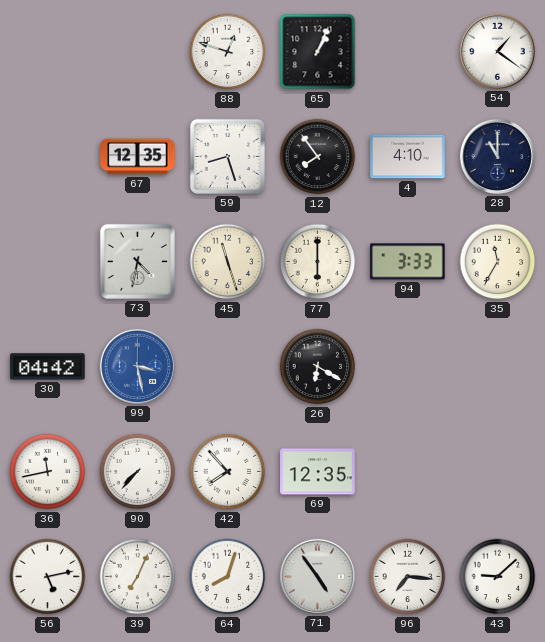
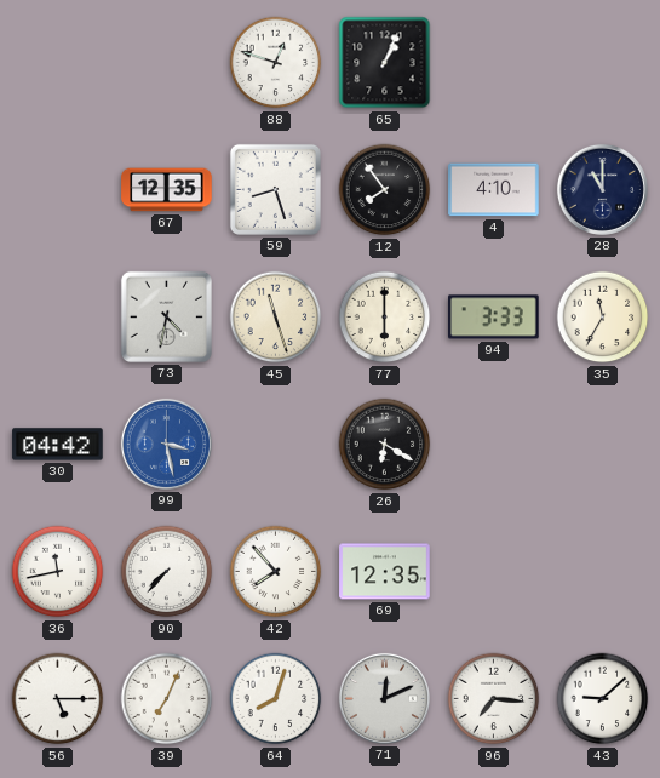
54: 1:21 -> none (497, 51)
56: 5:13 -> 5:15 (58, 699)
71: 4:54 -> 12:11 (384, 698)
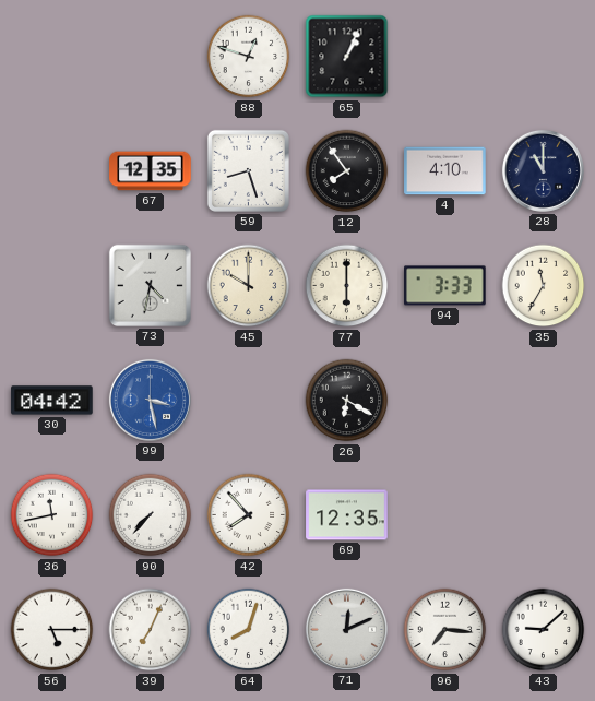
45: 11:27 -> 10:00 (249, 286)
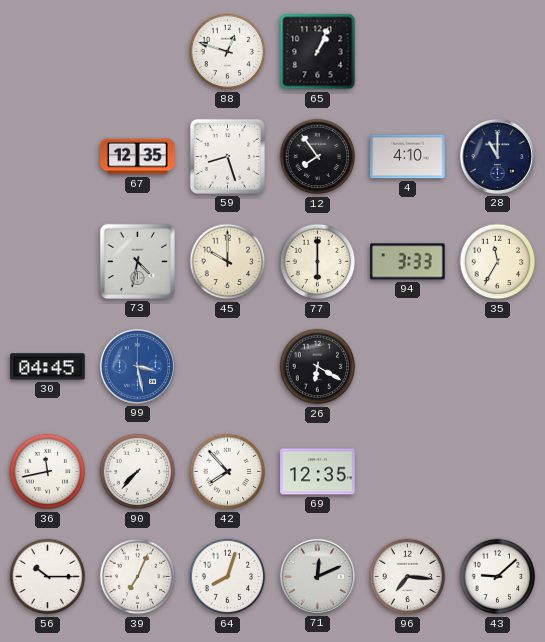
30: 04:42 -> 04:45 (48, 367)
56: 5:15 -> 10:15 (48, 577)
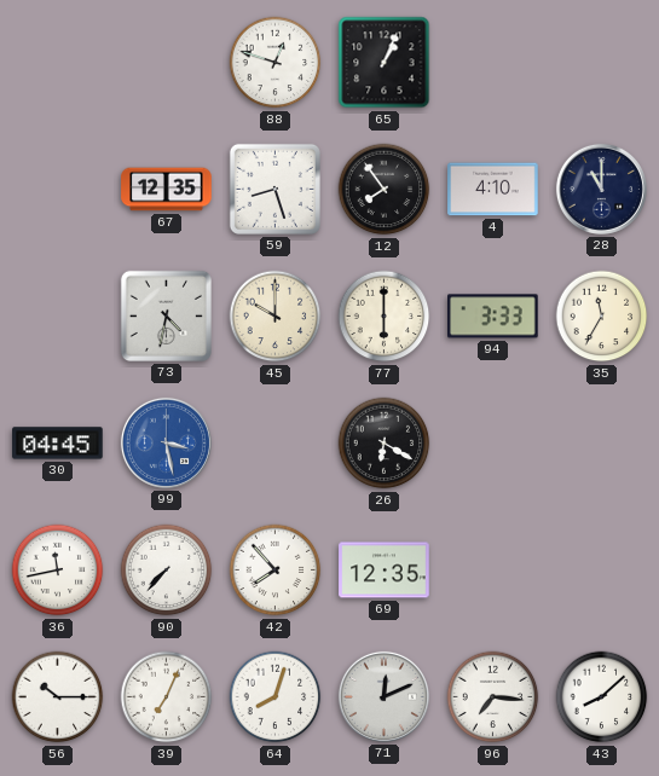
43: 9:08 -> 8:08 (602, 697)
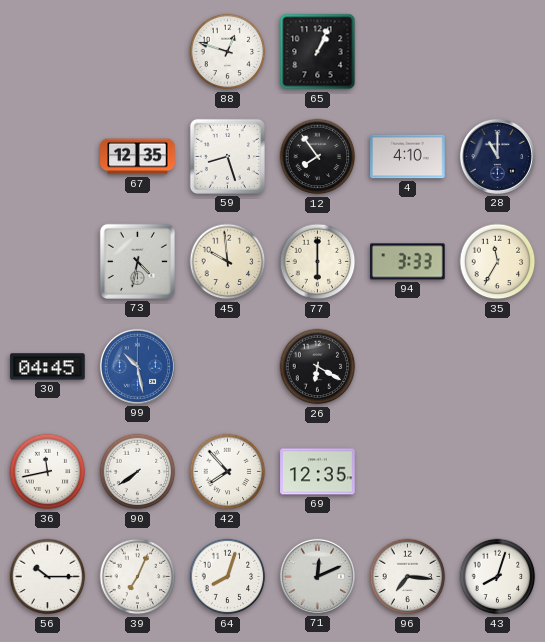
45: 10:00 -> 9:59 (228, 262)
99: 3:28 -> 10:28 (137, 366)
90: 7:37 -> 7:39 (138, 472)
43: 8:08 -> 8:03 (498, 577)
